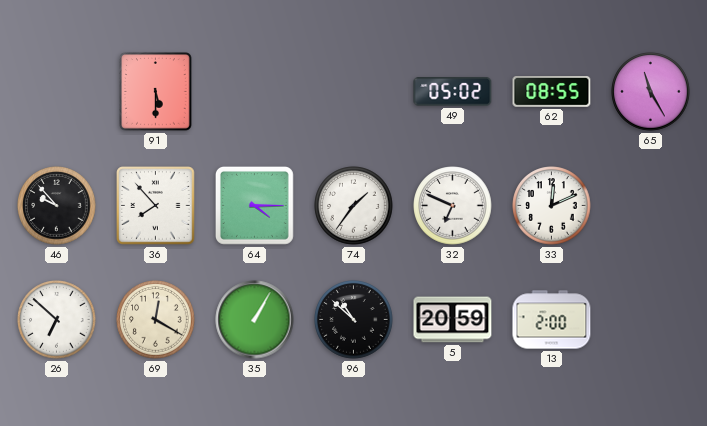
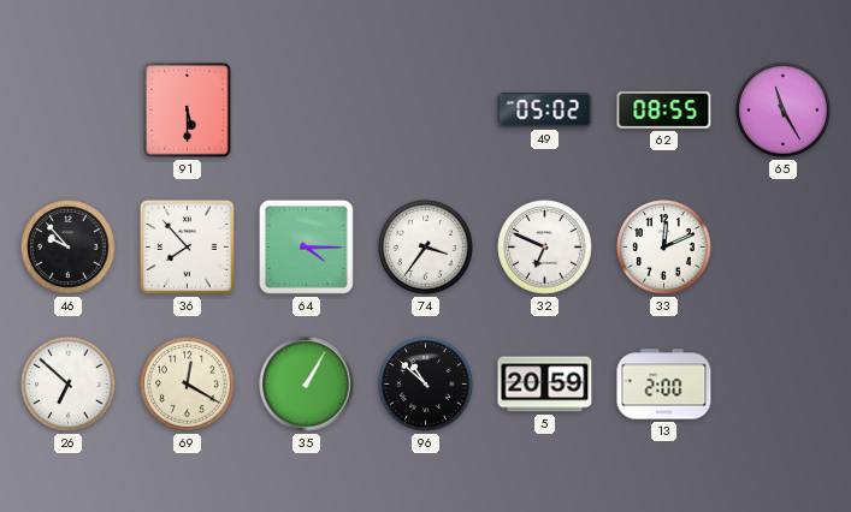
74: 1:36 -> 3:36 (426, 248)
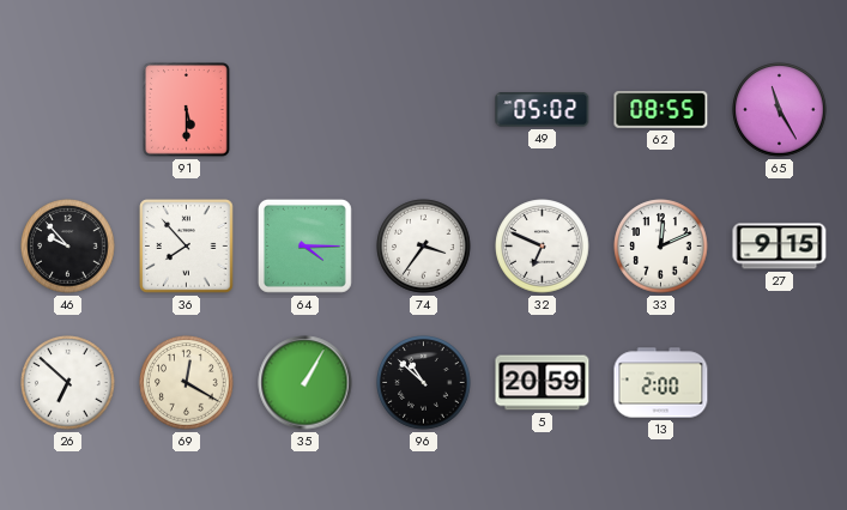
27: none -> 9:15 (780, 247)
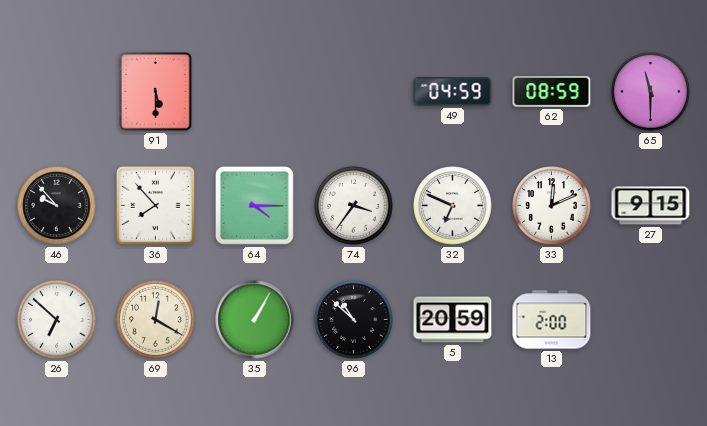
49: 05:02 -> 04:59 (453, 92)
62: 08:55 -> 08:59 (552, 92)
65: 11:25 -> 11:30 (651, 92)
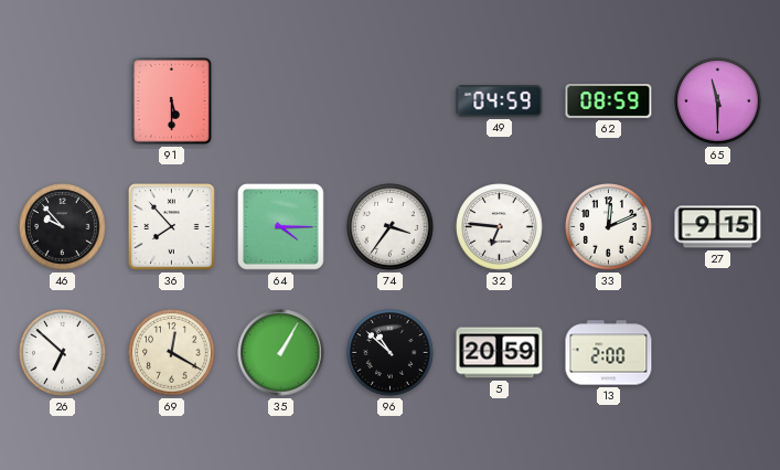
32: 6:49 -> 6:46 (500, 227)
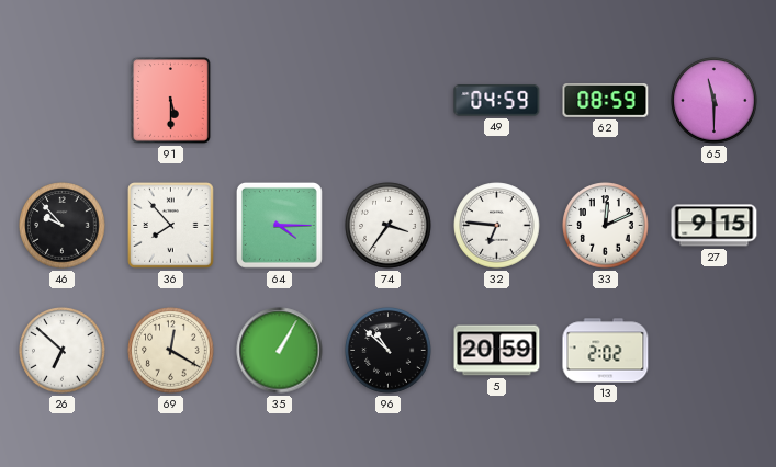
13: 2:00 -> 2:02 (606, 351)
